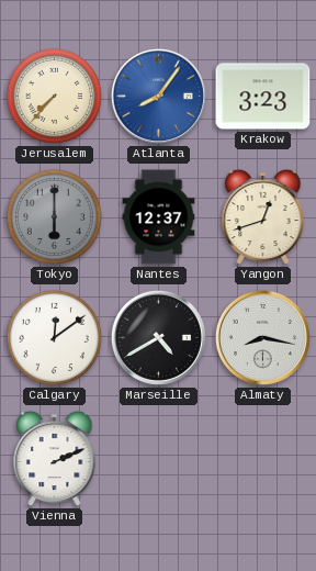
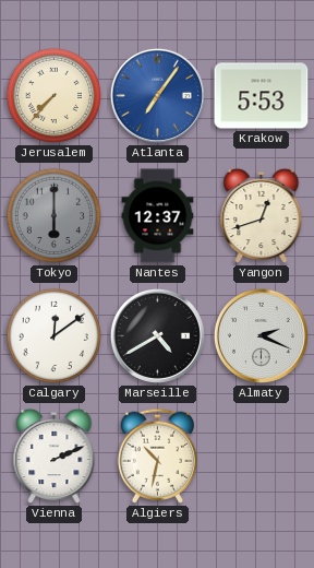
Atlanta: 8:06 -> 7:06 (157, 95)
Krakow: 3:23 -> 5:53 (262, 96)
Almaty: 8:17 -> 2:19 (261, 335)
Algiers: none -> 10:32 (157, 455)
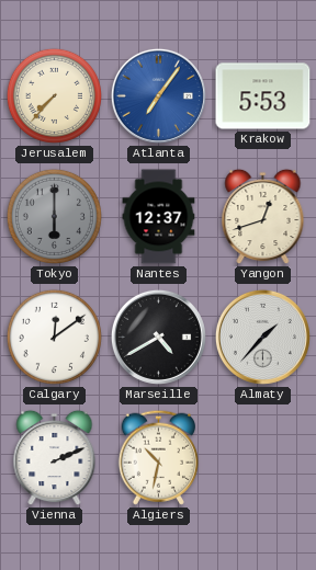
Almaty: 2:19 -> 1:37 (262, 337)
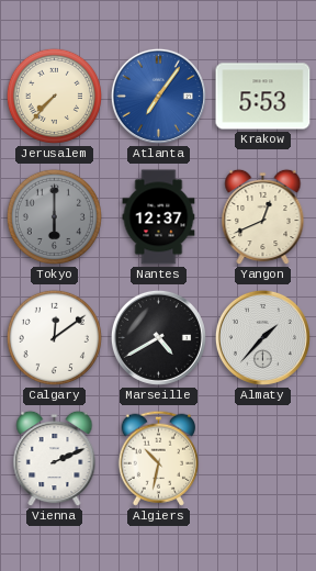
Yangon: 12:42 -> 12:41 (263, 217)
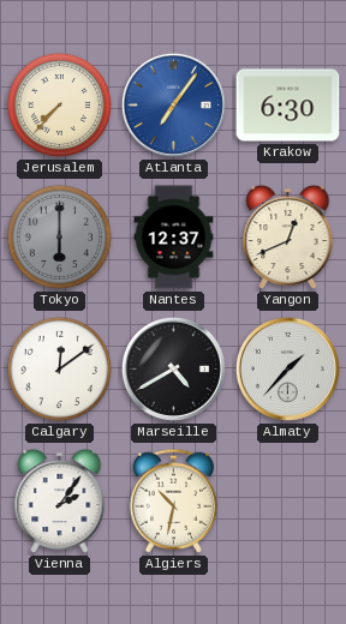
Krakow: 5:53 -> 6:30 (288, 106)
Vienna: 2:11 -> 2:06 (60, 502)
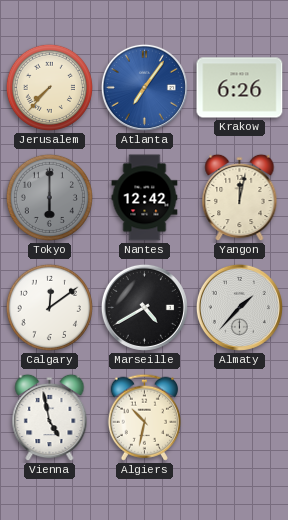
Krakow: 6:30 -> 6:26 (240, 88)
Nantes: 12:37 -> 12:42 (145, 198)
Yangon: 12:41 -> 12:02 (240, 198)
Vienna: 2:06 -> 4:58 (50, 418)
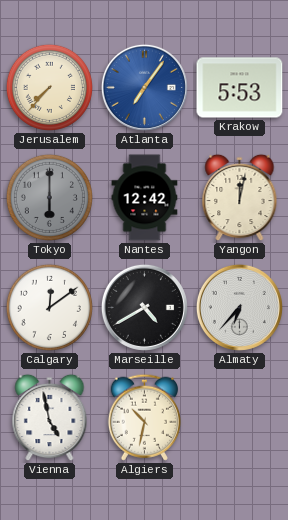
Krakow: 6:26 -> 5:53 (240, 88)
Almaty: 1:37 -> 6:37 (239, 307)
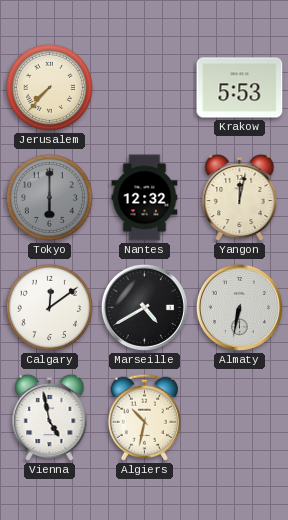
Atlanta: 7:06 -> none (144, 87)
Nantes: 12:42 -> 12:32 (145, 198)
Almaty: 6:37 -> 6:32 (239, 307)
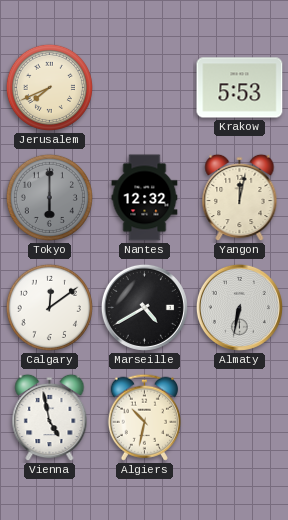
Jerusalem: 7:37 -> 7:41 (49, 87)
